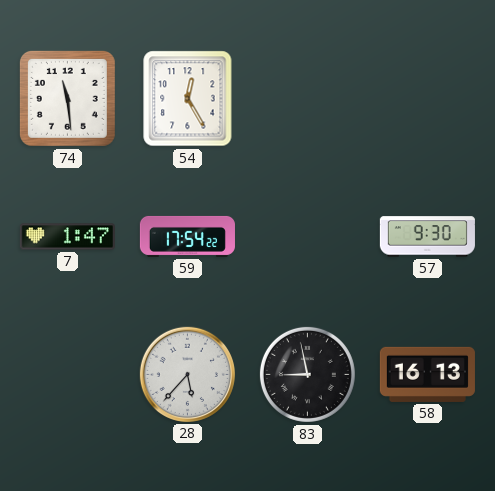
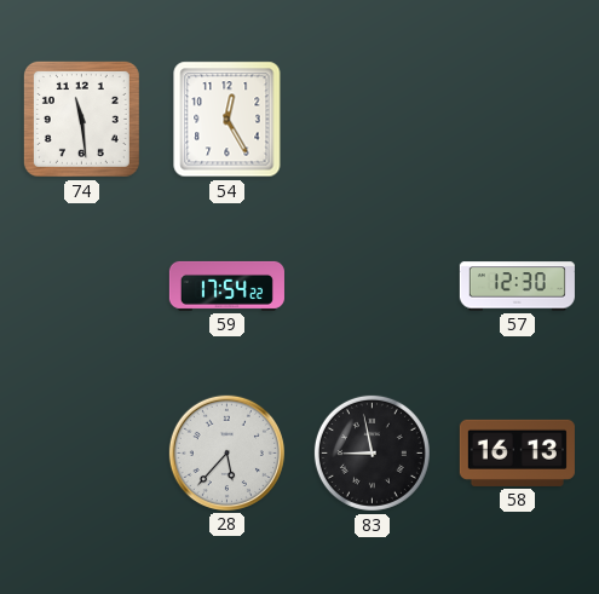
7: 1:47 -> none (67, 237)
57: 9:30 -> 12:30 (517, 287)
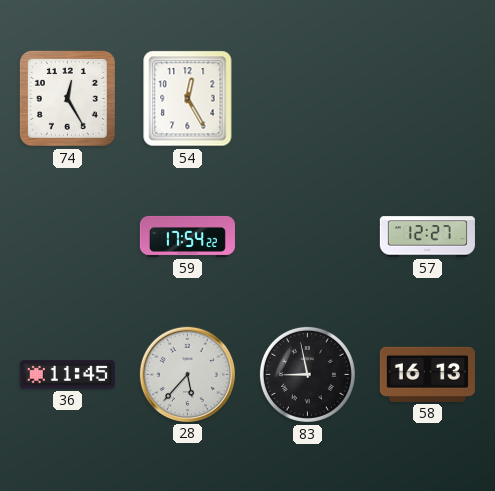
74: 11:29 -> 12:25 (67, 98)
57: 12:30 -> 12:27 (427, 237)
36: none -> 11:45 (67, 375)
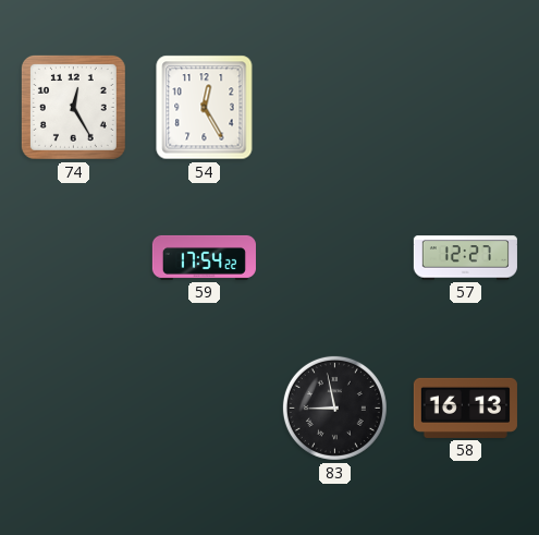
36: 11:45 -> none (67, 375)
28: 5:37 -> none (187, 374)
